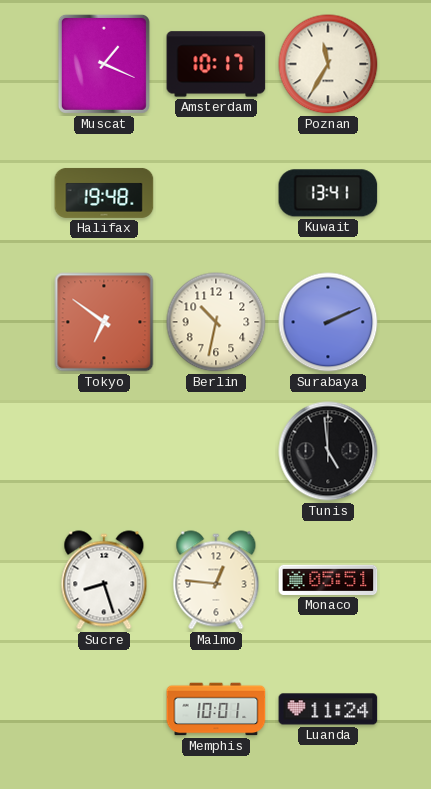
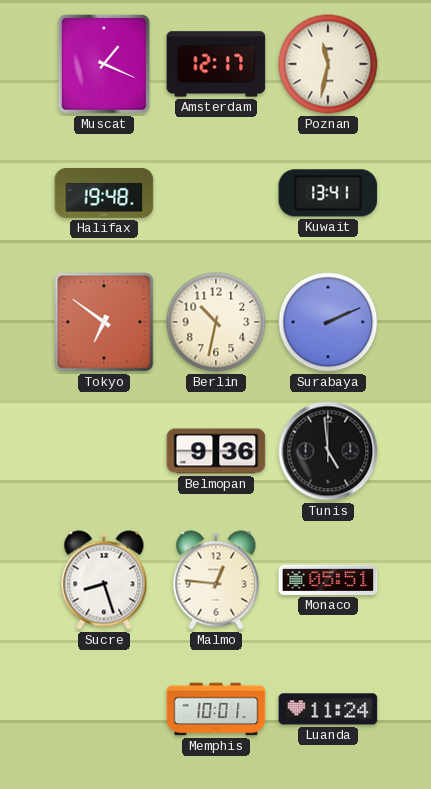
Amsterdam: 10:17 -> 12:17 (216, 64)
Poznan: 11:35 -> 11:32 (328, 64)
Belmopan: none -> 9:36 (216, 451)
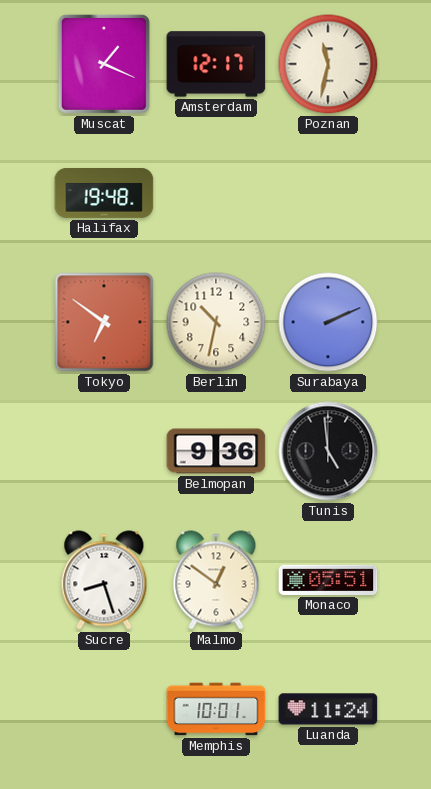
Kuwait: 13:41 -> none (328, 193)
Malmo: 12:46 -> 12:51 (216, 580)
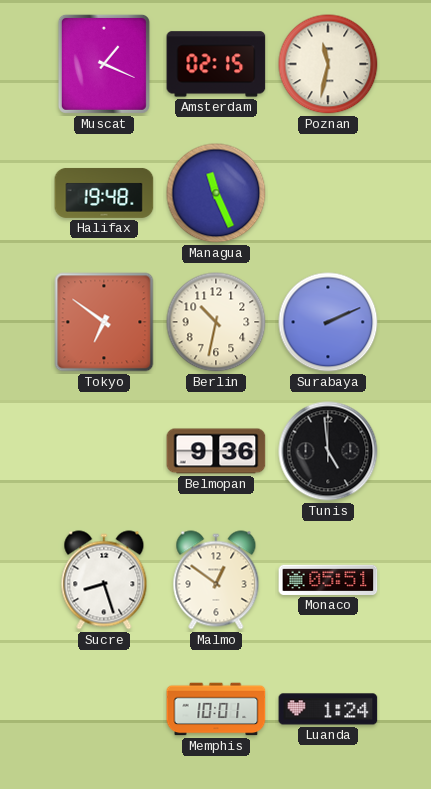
Amsterdam: 12:17 -> 02:15 (216, 64)
Managua: none -> 11:26 (216, 193)
Luanda: 11:24 -> 1:24 (328, 709)
